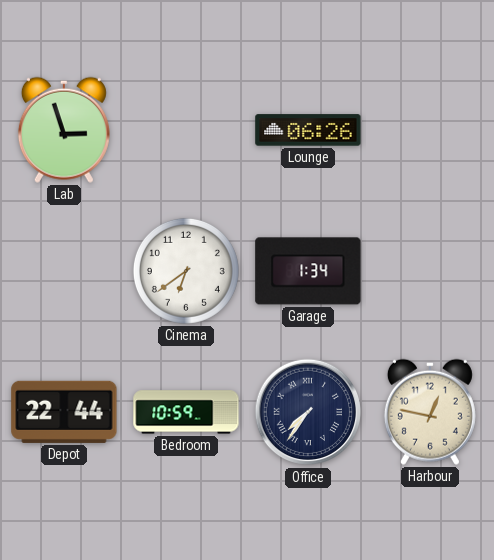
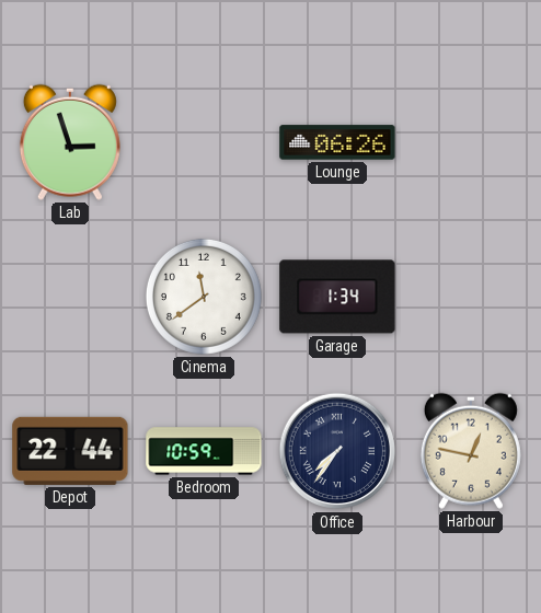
Cinema: 6:39 -> 11:39 (204, 297)
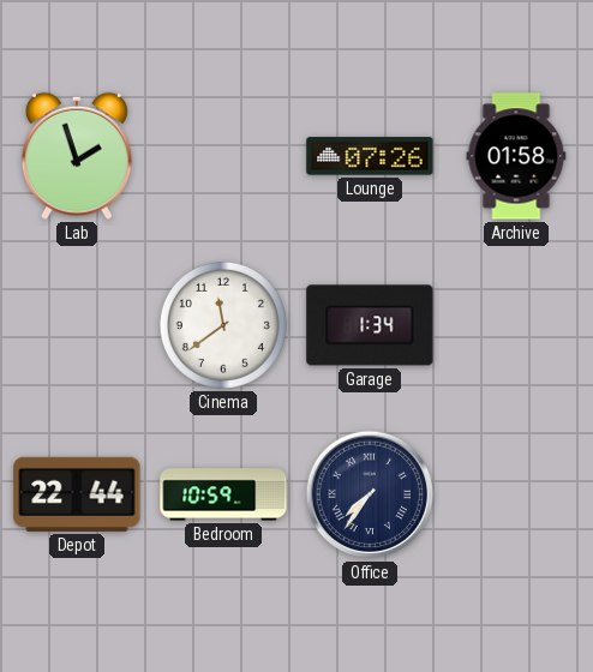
Lab: 2:57 -> 1:57 (77, 156)
Lounge: 06:26 -> 07:26 (370, 156)
Archive: none -> 01:58 (516, 156)
Harbour: 12:47 -> none (471, 451)
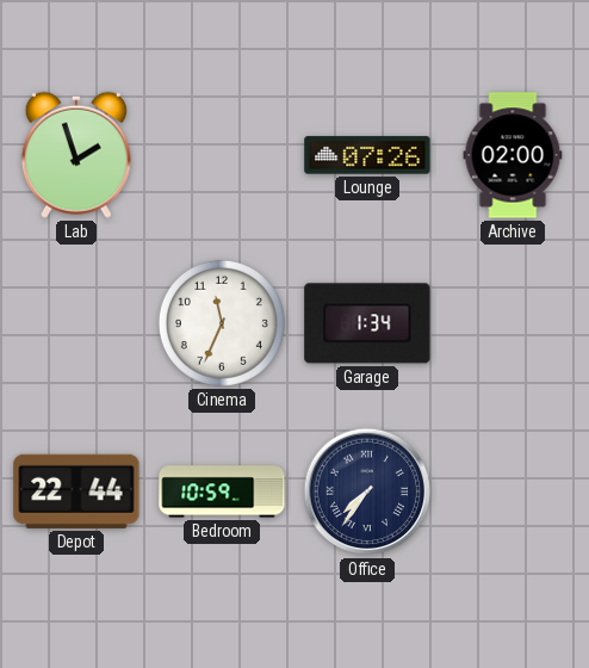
Archive: 01:58 -> 02:00 (513, 155)
Cinema: 11:39 -> 11:34 (222, 323)
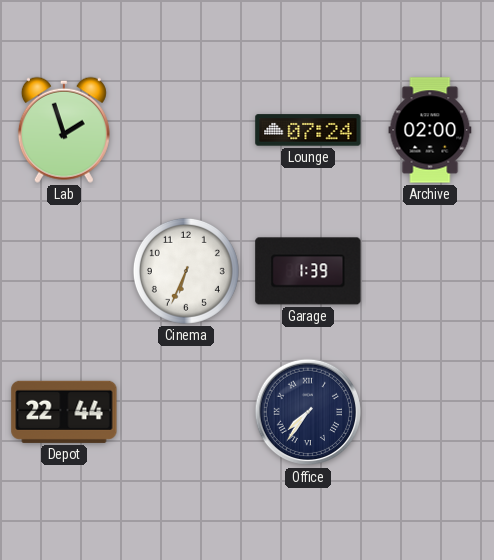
Lounge: 07:26 -> 07:24 (308, 130)
Cinema: 11:34 -> 6:34 (186, 271)
Garage: 1:34 -> 1:39 (308, 271)
Bedroom: 10:59 -> none (222, 491)
